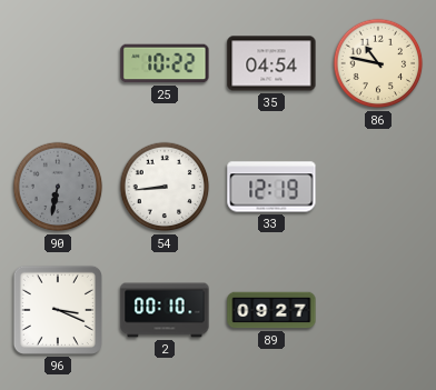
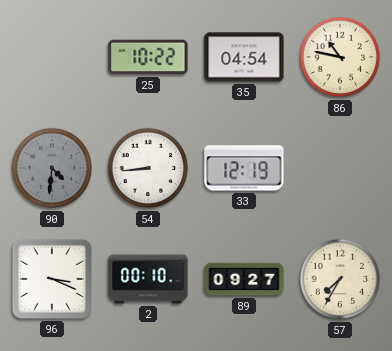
90: 6:32 -> 4:31 (52, 168)
57: none -> 7:35 (340, 279)
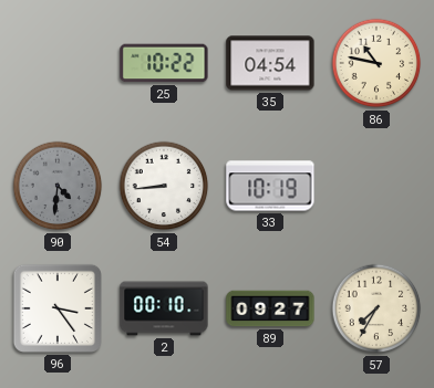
33: 12:19 -> 10:19 (270, 186)
96: 3:19 -> 3:24 (58, 308)
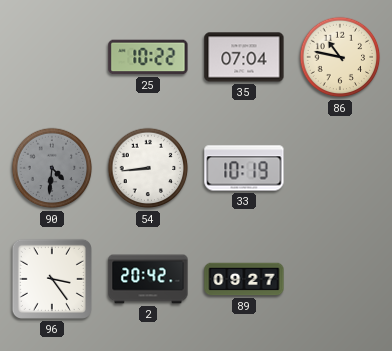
35: 04:54 -> 07:04 (244, 57)
2: 00:10 -> 20:42 (148, 279)
57: 7:35 -> none (376, 308)
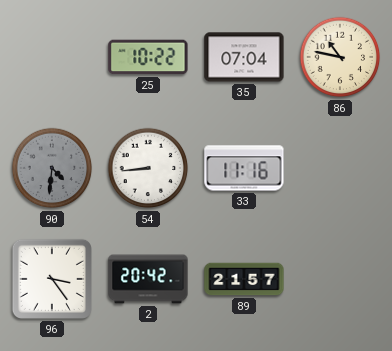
33: 10:19 -> 11:16 (244, 168)
89: 09:27 -> 21:57 (244, 279)
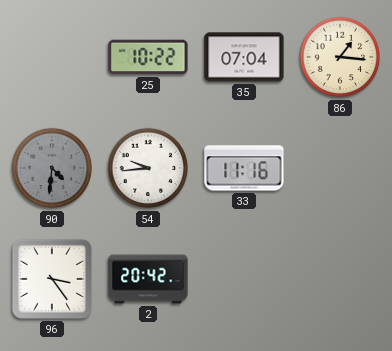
86: 10:47 -> 1:16 (340, 57)
54: 8:44 -> 9:44 (148, 168)
89: 21:57 -> none (244, 279)
